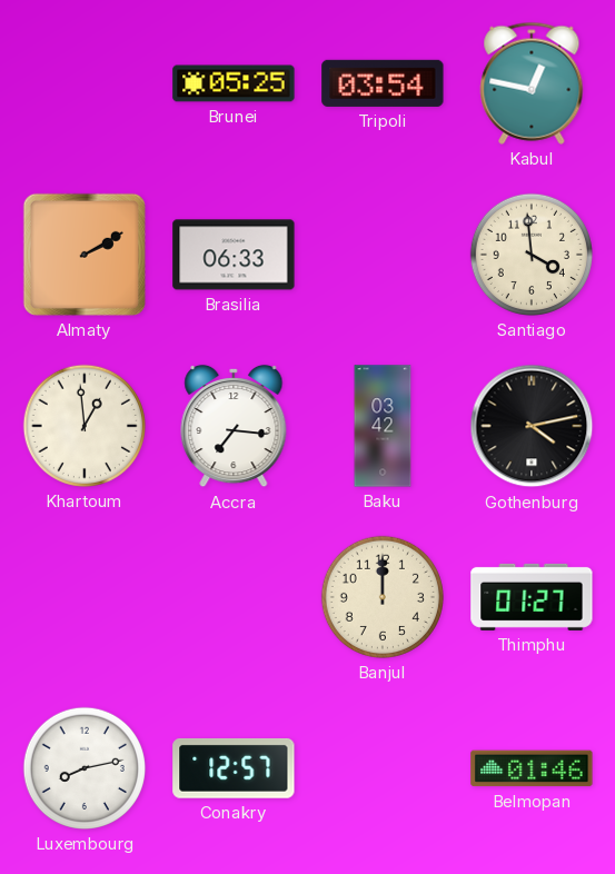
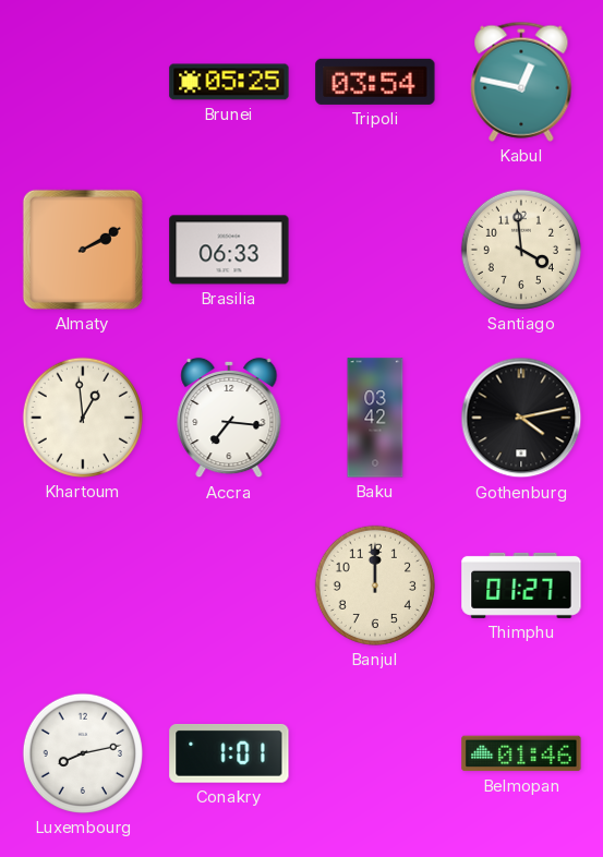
Conakry: 12:57 -> 1:01 (229, 753)
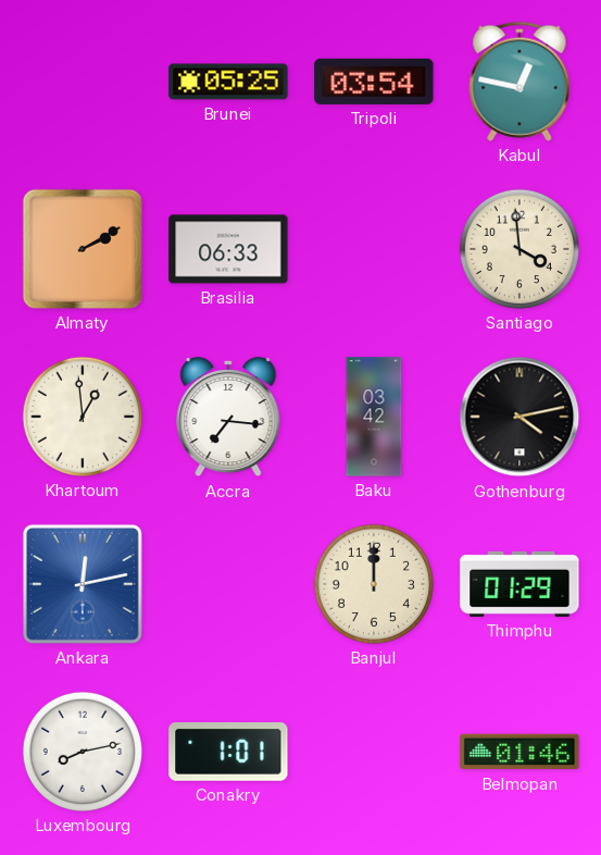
Ankara: none -> 12:13 (83, 584)
Thimphu: 01:27 -> 01:29 (519, 584)
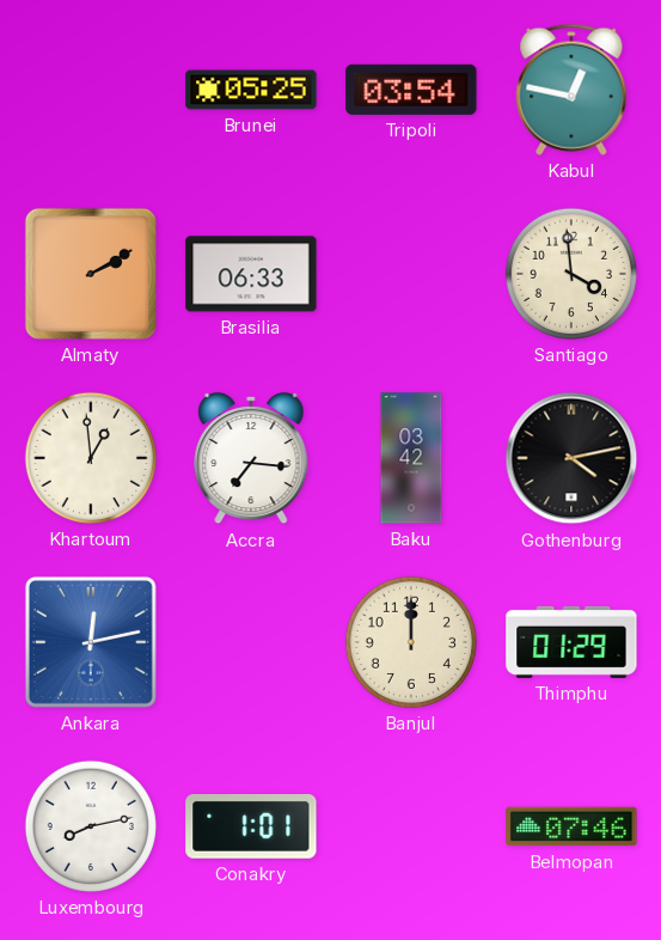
Belmopan: 01:46 -> 07:46 (571, 826)
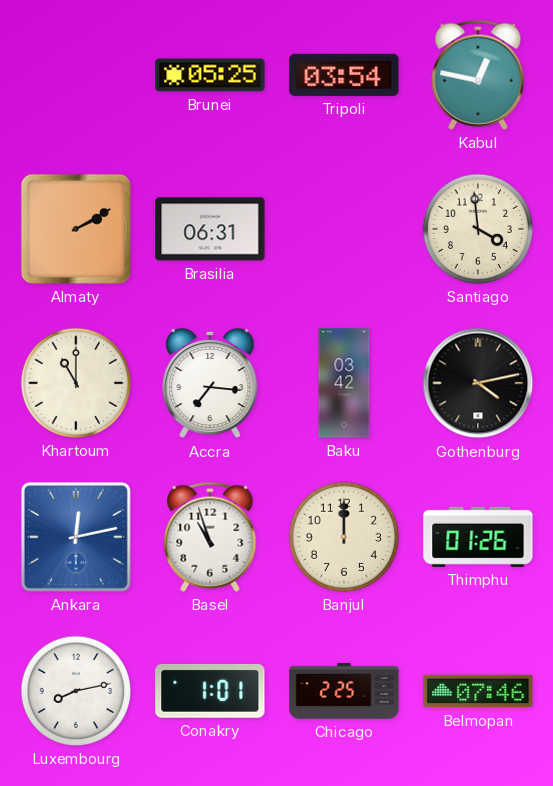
Brasilia: 06:33 -> 06:31 (210, 229)
Khartoum: 12:59 -> 11:00 (76, 383)
Basel: none -> 10:57 (210, 537)
Thimphu: 01:29 -> 01:26 (478, 537)
Chicago: none -> 2:25 (344, 691)
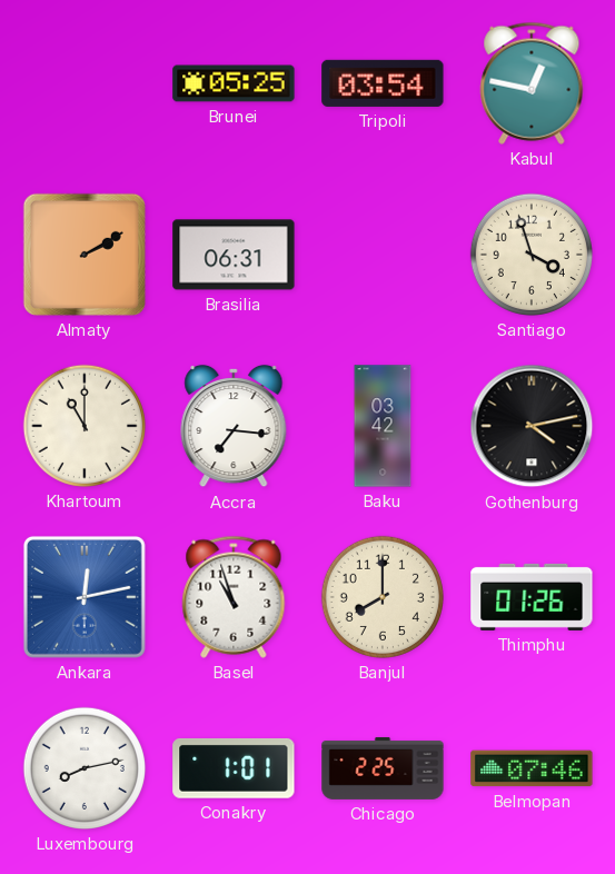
Santiago: 3:59 -> 3:57 (532, 255)
Banjul: 12:00 -> 8:00 (383, 597)
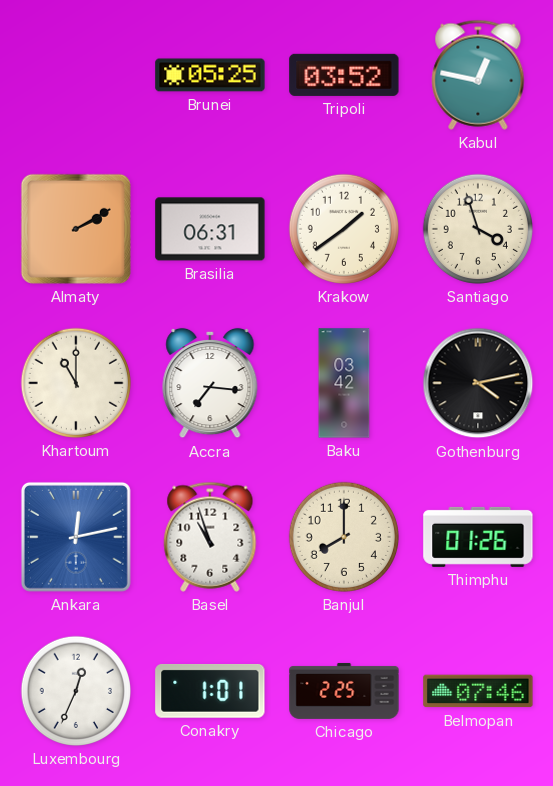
Tripoli: 03:54 -> 03:52 (344, 75)
Krakow: none -> 1:39 (344, 229)
Luxembourg: 8:13 -> 12:34 (76, 691)
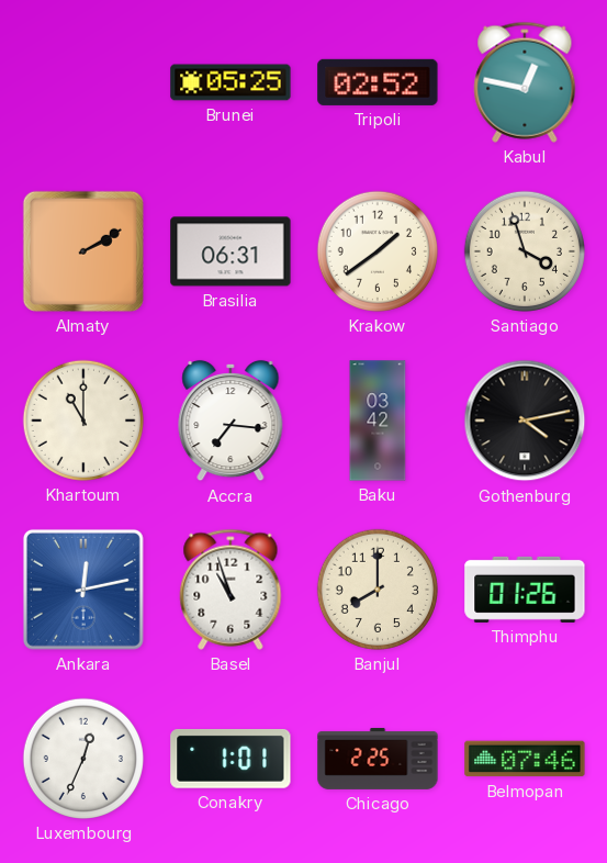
Tripoli: 03:52 -> 02:52 (378, 82)
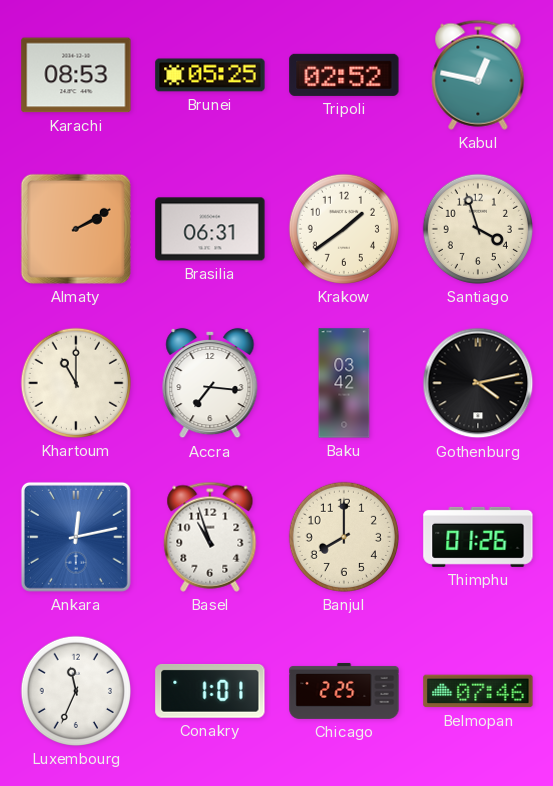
Karachi: none -> 08:53 (76, 75)
Luxembourg: 12:34 -> 11:34 (76, 691)
